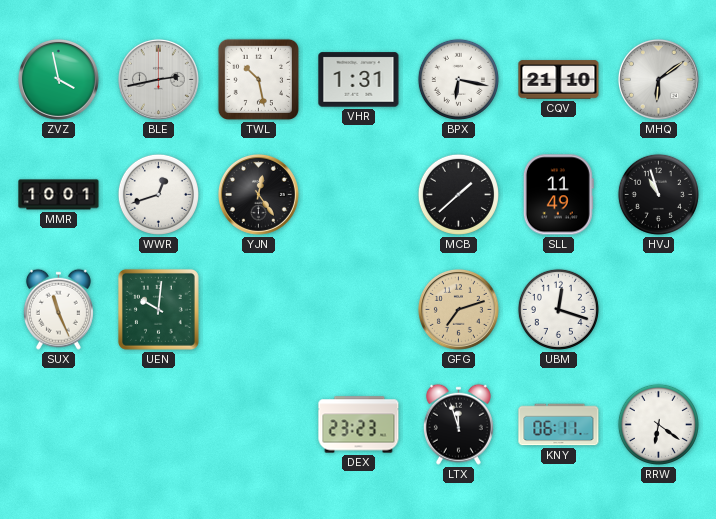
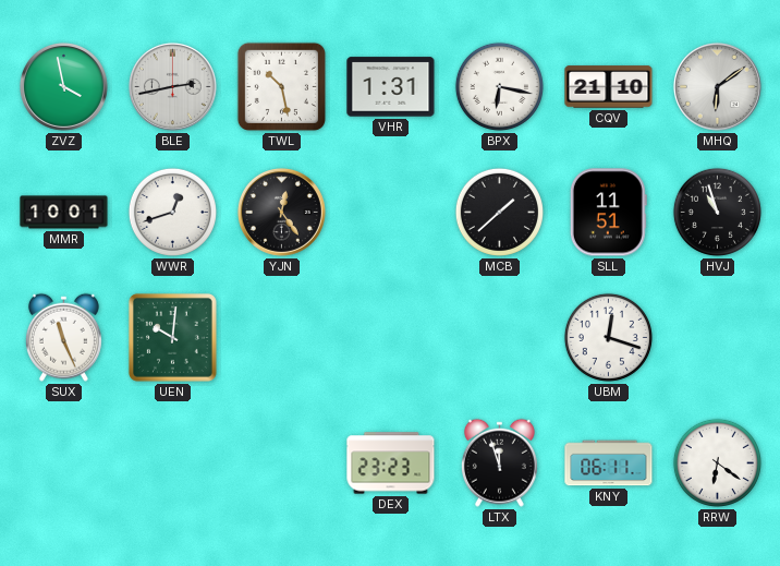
SLL: 11:49 -> 11:51 (608, 213)
GFG: 7:12 -> none (458, 309)
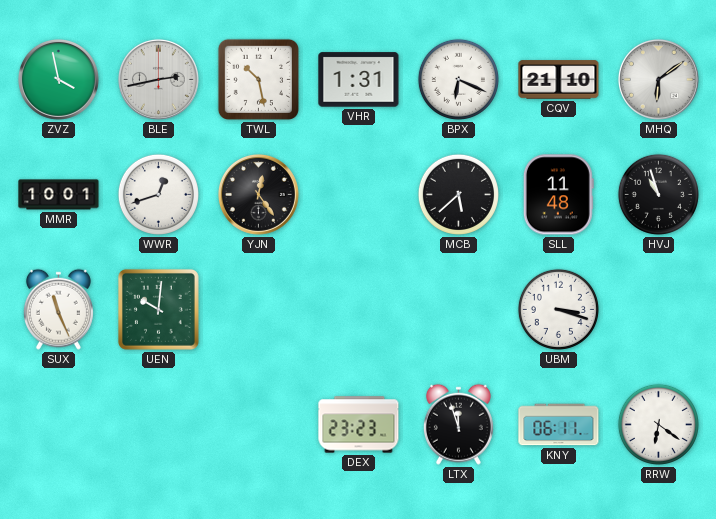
BPX: 6:17 -> 6:19 (458, 79)
MCB: 1:38 -> 5:38 (458, 194)
SLL: 11:51 -> 11:48 (558, 195)
UBM: 12:18 -> 3:18 (558, 309)
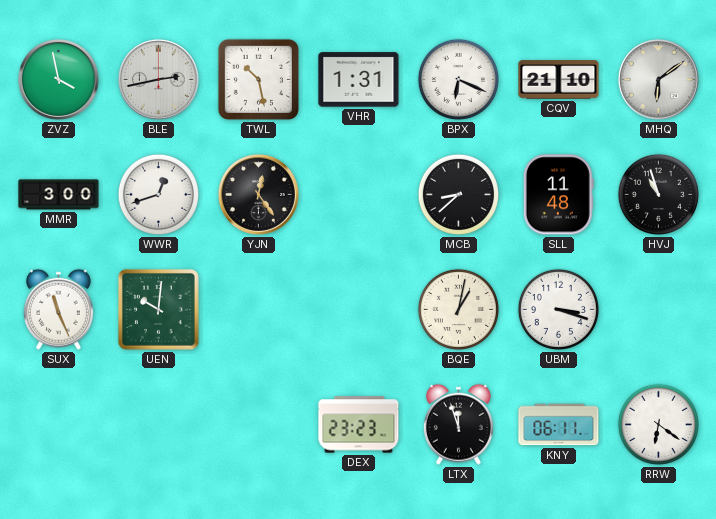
MMR: 10:01 -> 3:00 (59, 195)
MCB: 5:38 -> 8:38 (458, 194)
BQE: none -> 1:02 (458, 309)
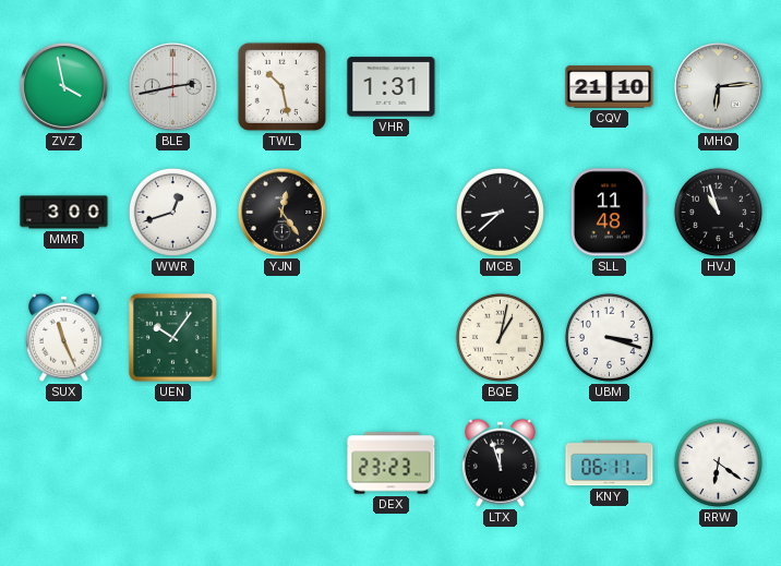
BPX: 6:19 -> none (458, 79)
MHQ: 6:09 -> 6:14 (718, 86)
UEN: 10:01 -> 10:06 (172, 337)
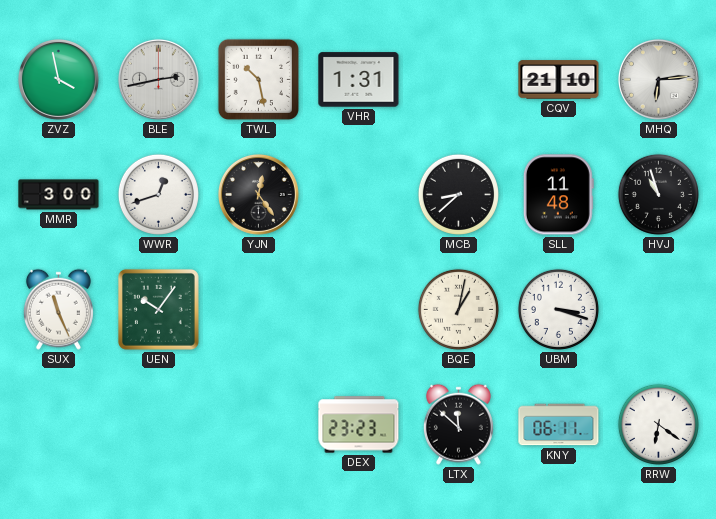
LTX: 11:57 -> 11:52 (458, 424)
